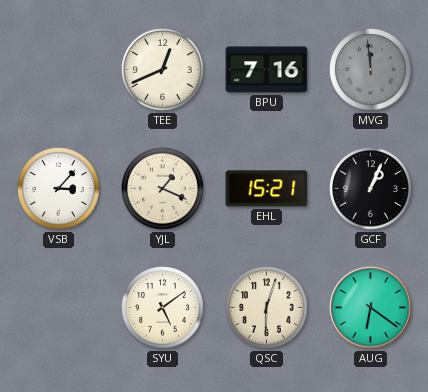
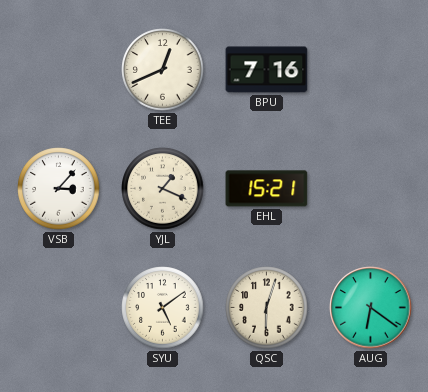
MVG: 11:59 -> none (371, 70)
GCF: 1:04 -> none (371, 189)
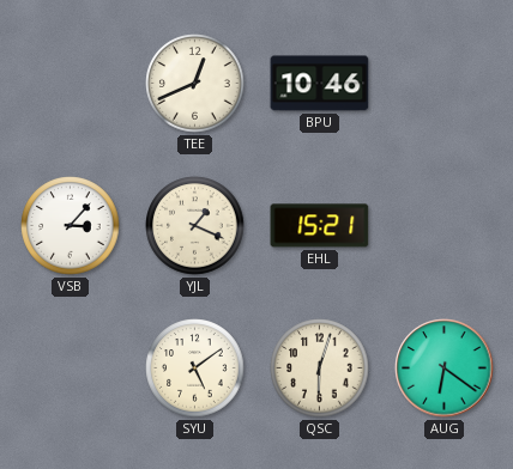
BPU: 7:16 -> 10:46 (320, 84)
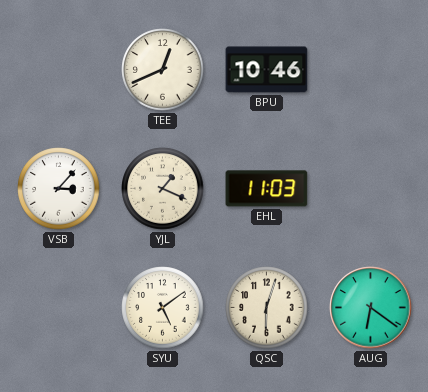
EHL: 15:21 -> 11:03 (267, 189)
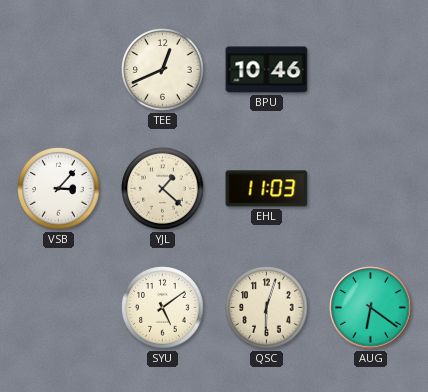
YJL: 1:19 -> 1:22 (163, 189)
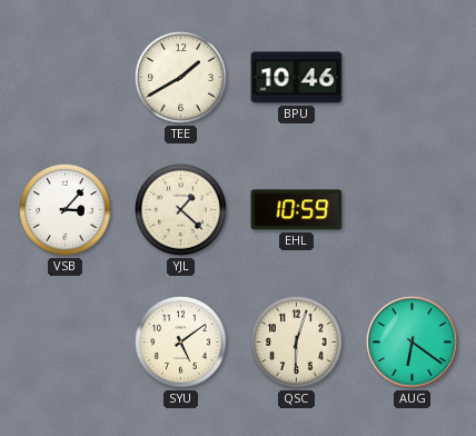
TEE: 12:41 -> 1:40 (181, 78)
EHL: 11:03 -> 10:59 (297, 210)
